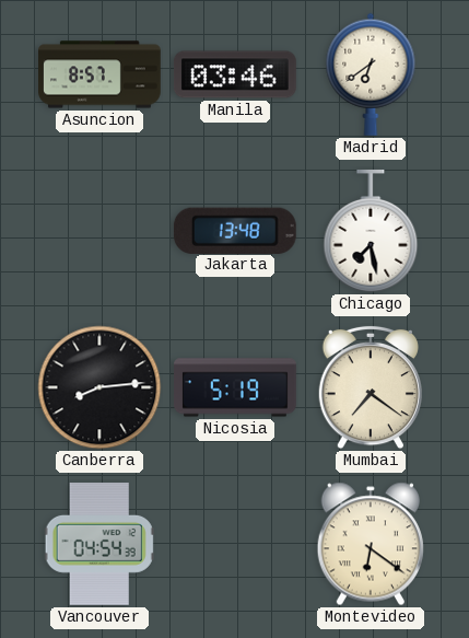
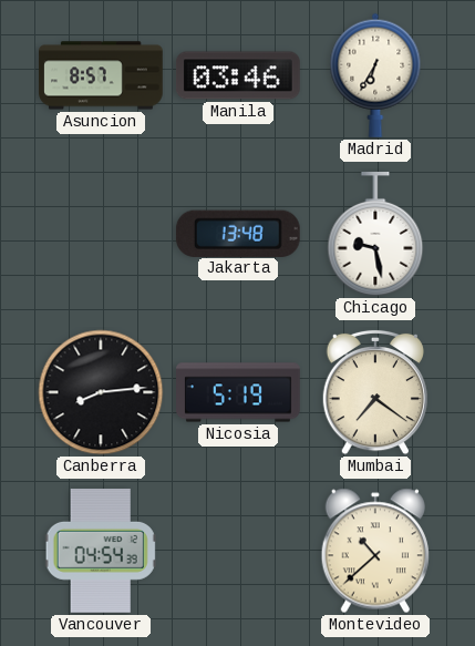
Madrid: 6:39 -> 6:35 (375, 75)
Chicago: 7:28 -> 9:28 (375, 235)
Montevideo: 6:21 -> 10:38 (374, 551)
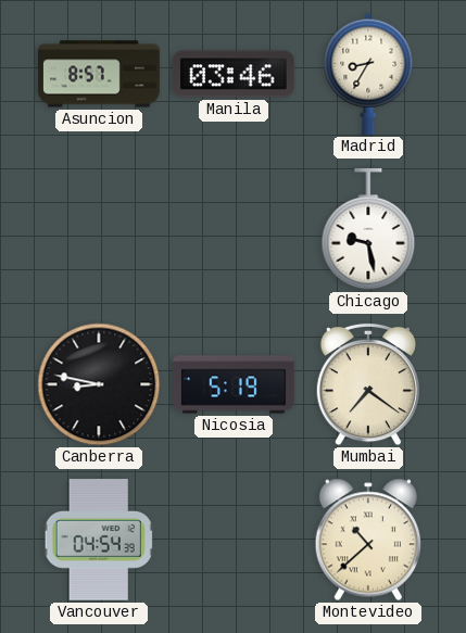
Madrid: 6:35 -> 8:35 (368, 74)
Jakarta: 13:48 -> none (238, 233)
Canberra: 8:14 -> 8:47 (99, 384)
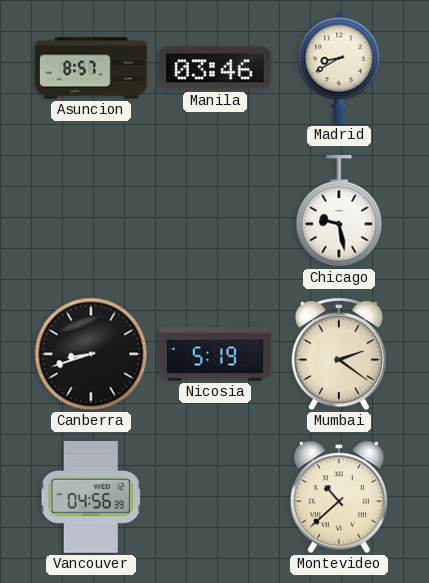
Madrid: 8:35 -> 8:40 (339, 68)
Canberra: 8:47 -> 8:42 (91, 354)
Mumbai: 7:21 -> 2:21 (338, 354)
Vancouver: 04:54 -> 04:56 (91, 498)
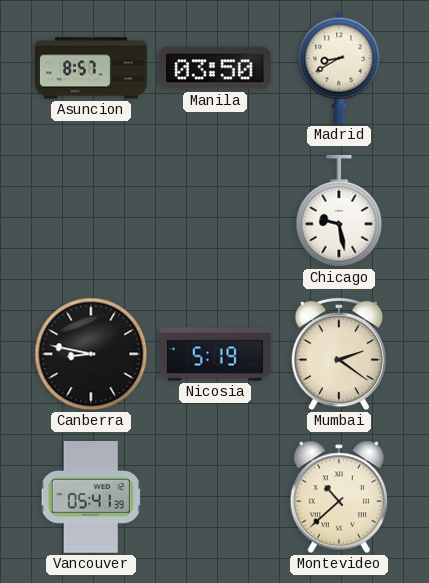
Manila: 03:46 -> 03:50 (215, 68)
Canberra: 8:42 -> 8:47 (91, 354)
Vancouver: 04:56 -> 05:41 (91, 498)
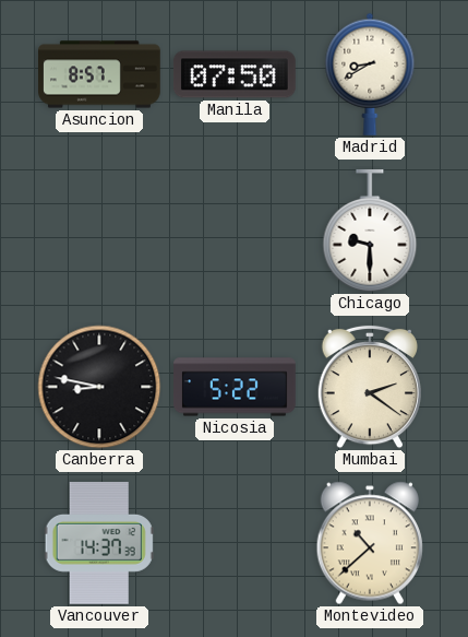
Manila: 03:50 -> 07:50 (235, 74)
Chicago: 9:28 -> 9:30 (370, 232)
Nicosia: 5:19 -> 5:22 (236, 387)
Vancouver: 05:41 -> 14:37 (99, 544)
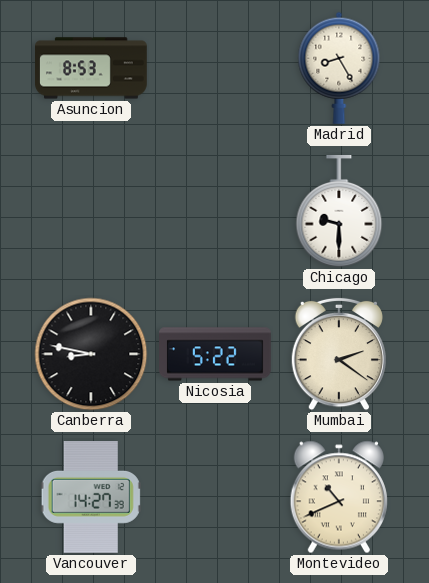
Asuncion: 8:57 -> 8:53 (92, 68)
Manila: 07:50 -> none (235, 74)
Madrid: 8:40 -> 8:25 (339, 68)
Vancouver: 14:37 -> 14:27 (91, 498)
Montevideo: 10:38 -> 10:41 (338, 497)
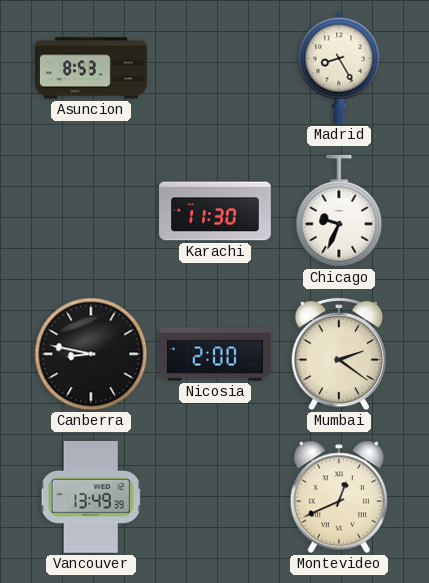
Karachi: none -> 11:30 (215, 211)
Chicago: 9:30 -> 9:34 (339, 212)
Nicosia: 5:22 -> 2:00 (216, 354)
Vancouver: 14:27 -> 13:49 (91, 498)
Montevideo: 10:41 -> 12:41 (338, 497)
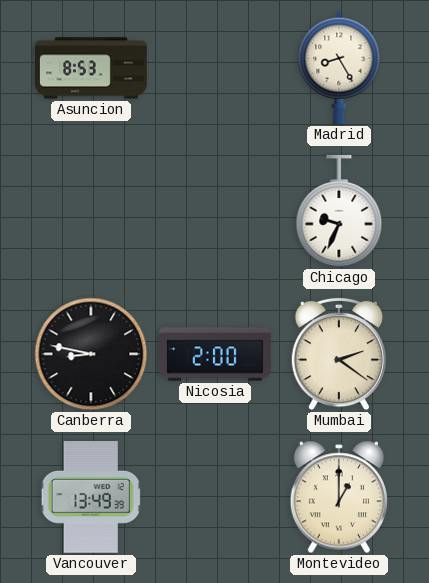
Karachi: 11:30 -> none (215, 211)
Montevideo: 12:41 -> 1:00 (338, 497)
